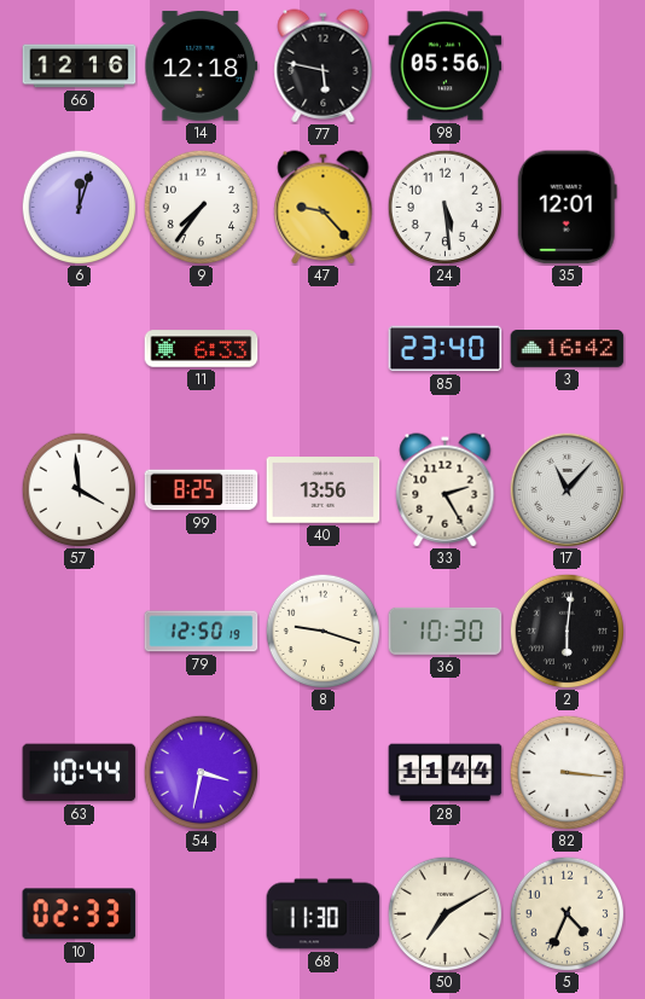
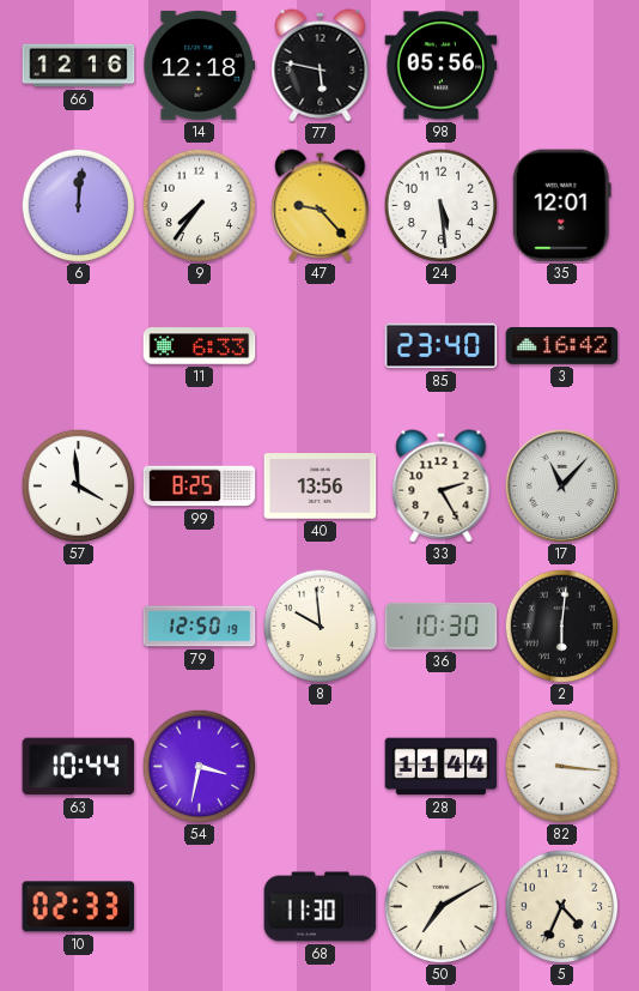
6: 12:03 -> 12:01 (78, 205)
8: 9:18 -> 9:59 (319, 626)
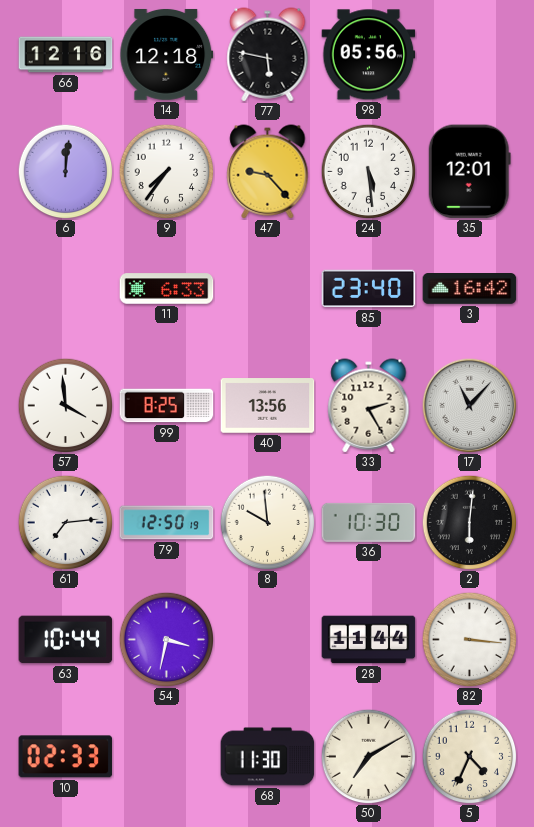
61: none -> 7:14 (65, 522)
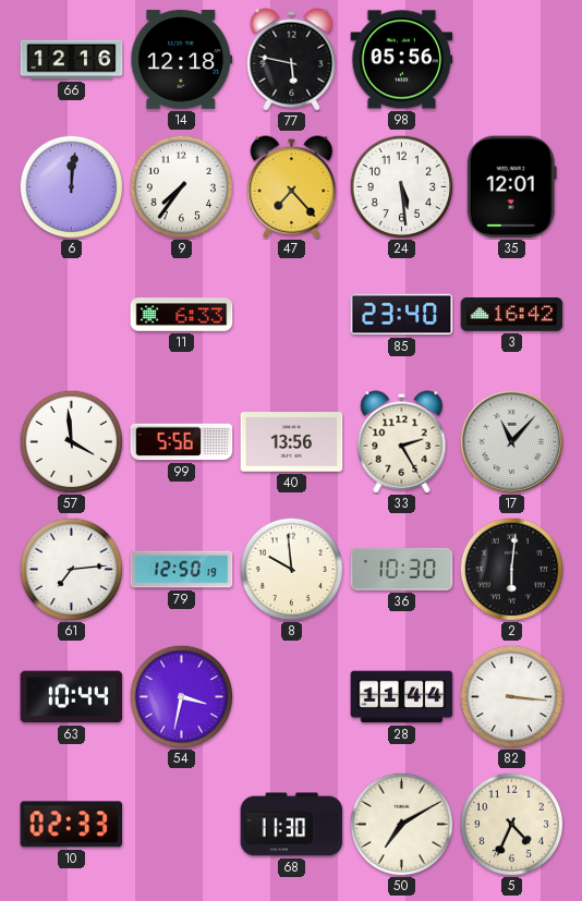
47: 9:23 -> 7:23 (292, 187)
99: 8:25 -> 5:56 (182, 442)
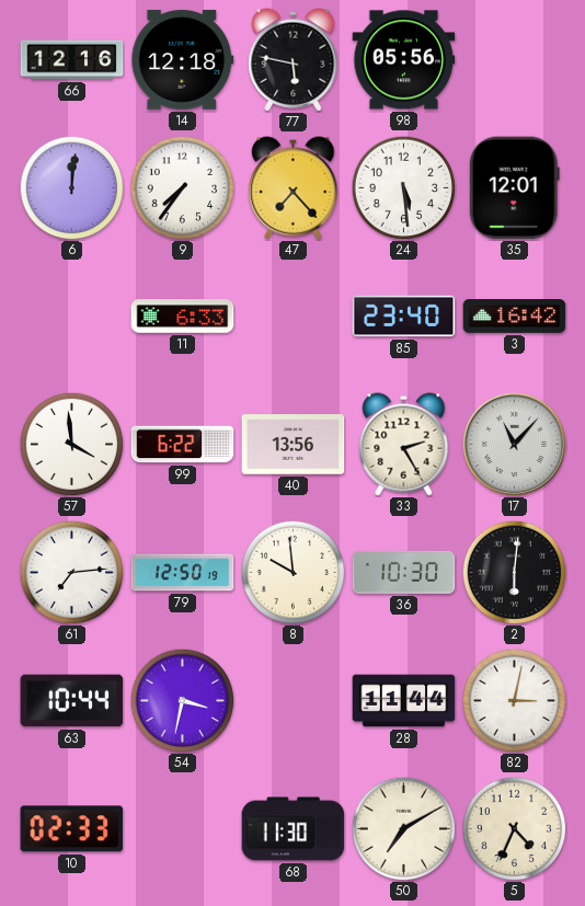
99: 5:56 -> 6:22 (183, 445)
82: 3:16 -> 3:02 (514, 700)
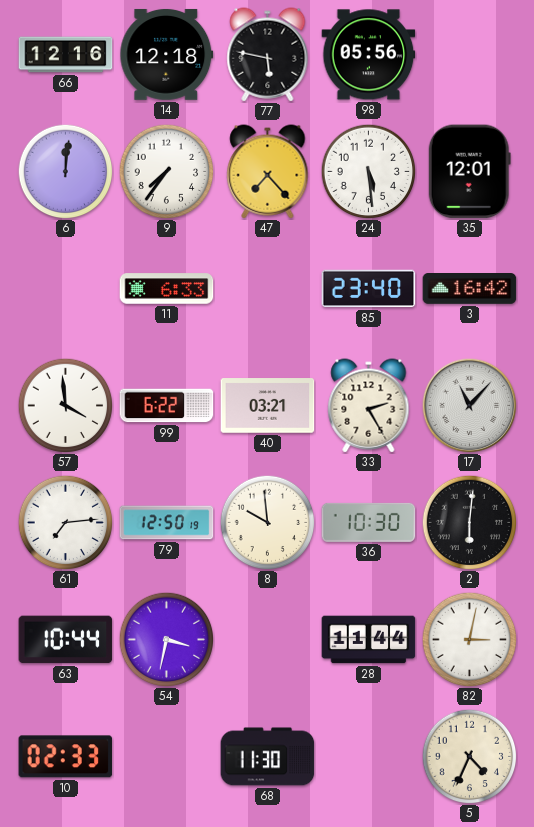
40: 13:56 -> 03:21 (268, 406)
50: 7:10 -> none (403, 828)
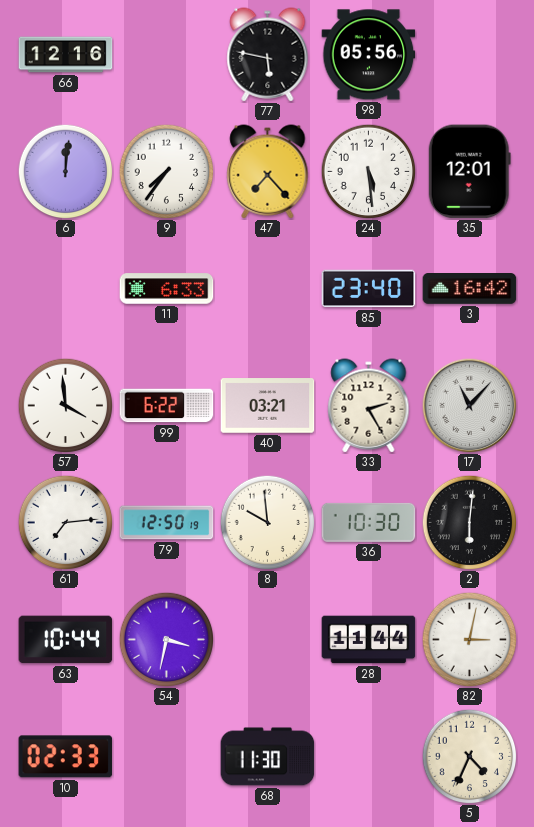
14: 12:18 -> none (167, 54)
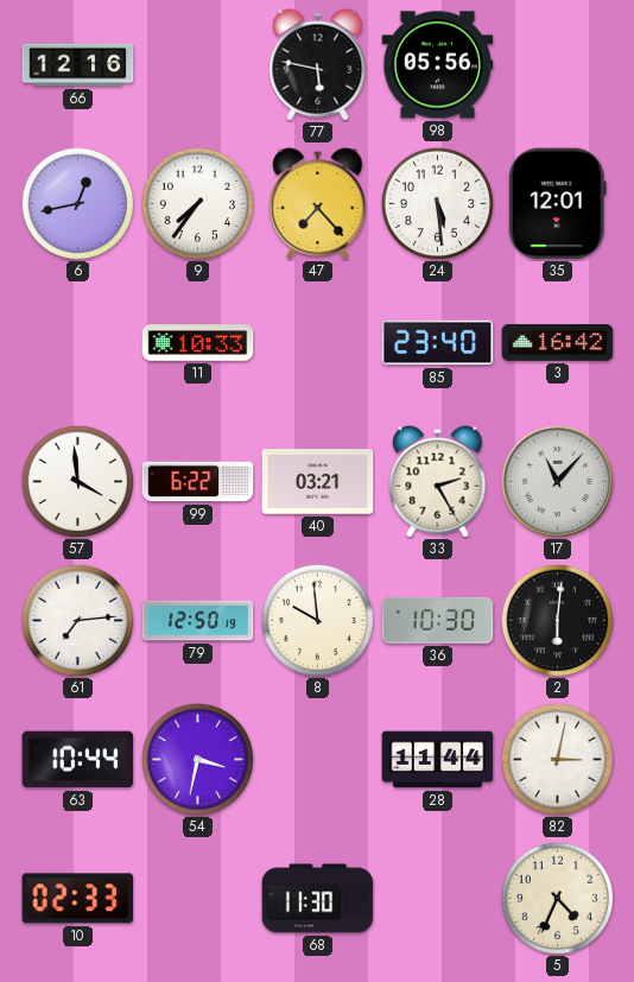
6: 12:01 -> 12:43 (77, 203)
11: 6:33 -> 10:33 (198, 343)
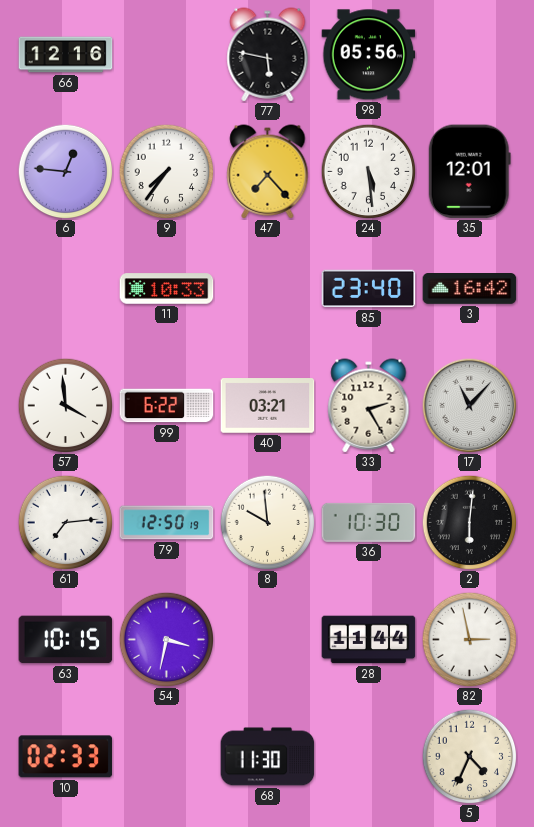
6: 12:43 -> 12:46 (65, 171)
63: 10:44 -> 10:15 (66, 640)
82: 3:02 -> 2:58 (469, 639)
